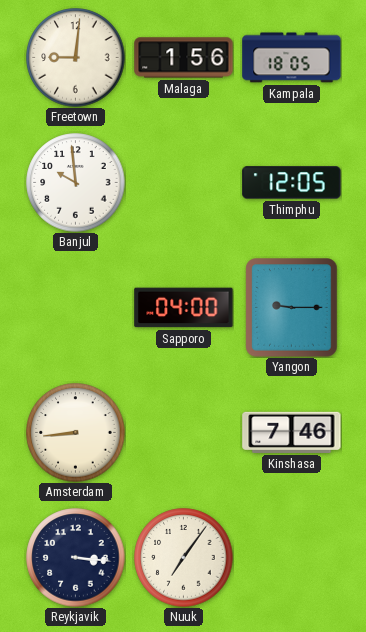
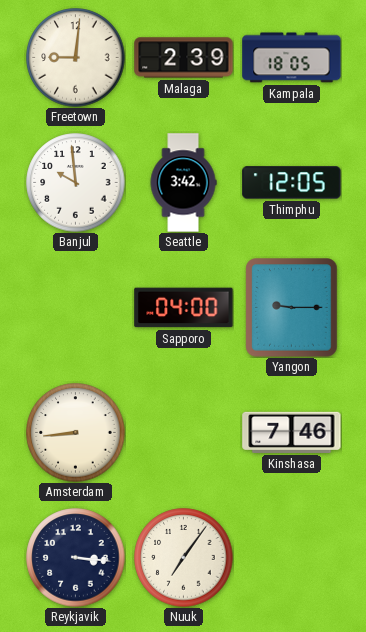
Malaga: 1:56 -> 2:39 (184, 58)
Seattle: none -> 3:42 (183, 183)
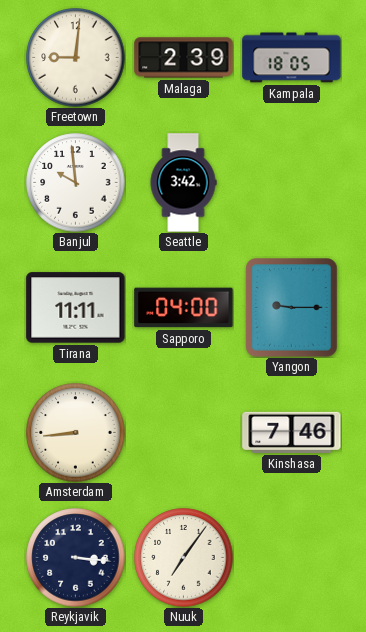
Thimphu: 12:05 -> none (292, 183)
Tirana: none -> 11:11 (76, 308)
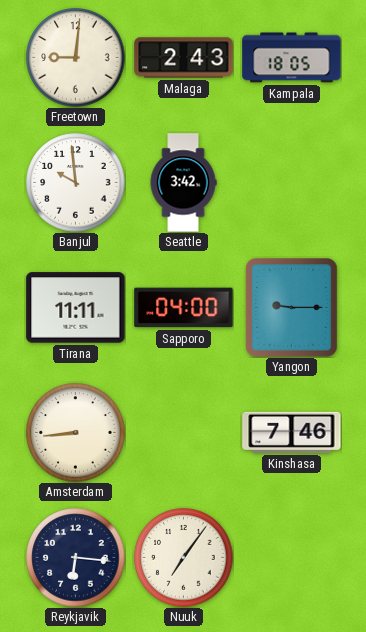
Malaga: 2:39 -> 2:43 (184, 58)
Reykjavik: 3:16 -> 6:16 (76, 558)
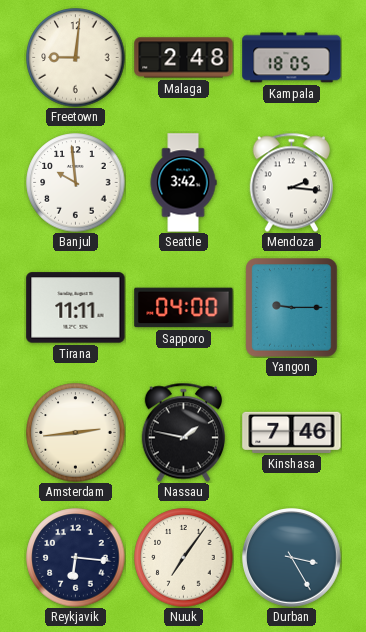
Malaga: 2:43 -> 2:48 (184, 58)
Mendoza: none -> 2:16 (291, 182)
Amsterdam: 8:44 -> 2:44 (76, 433)
Nassau: none -> 1:47 (183, 432)
Durban: none -> 3:25 (292, 558)
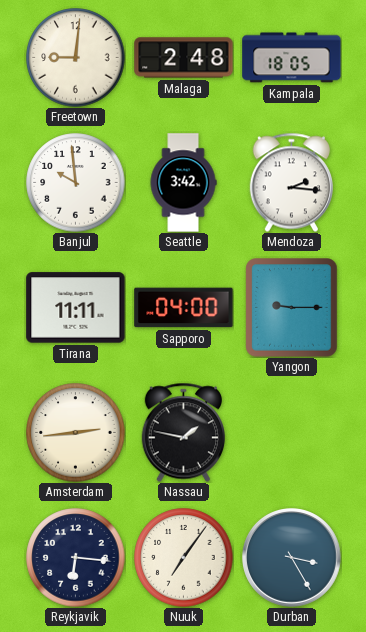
Kinshasa: 7:46 -> none (292, 432)
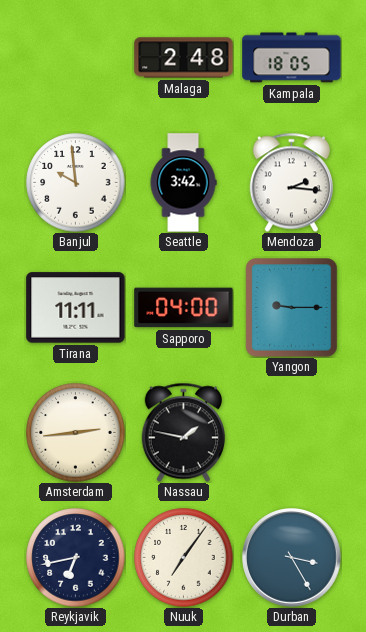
Freetown: 9:01 -> none (76, 58)
Reykjavik: 6:16 -> 6:43 (76, 558)
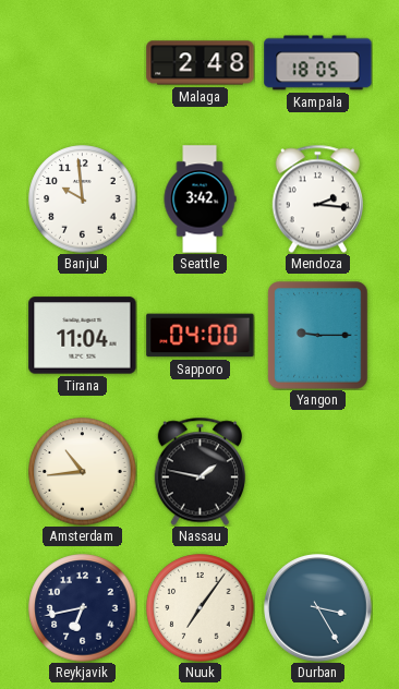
Tirana: 11:11 -> 11:04 (83, 336)
Amsterdam: 2:44 -> 10:44 (83, 472)
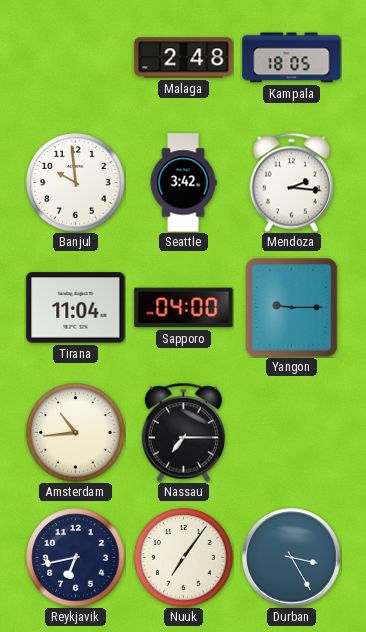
Nassau: 1:47 -> 7:15 (183, 432)
